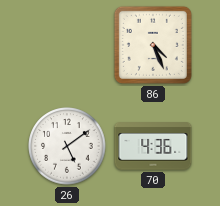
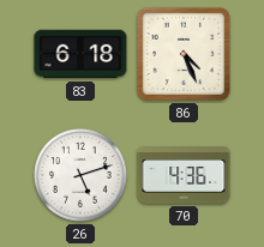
83: none -> 6:18 (80, 54)
26: 5:09 -> 5:12 (80, 175)
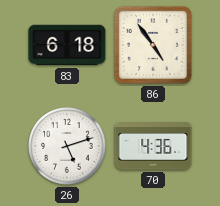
86: 4:26 -> 4:54 (153, 45)
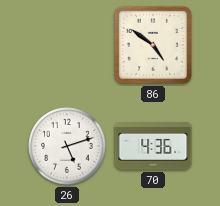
83: 6:18 -> none (67, 45)
86: 4:54 -> 4:51 (153, 45)
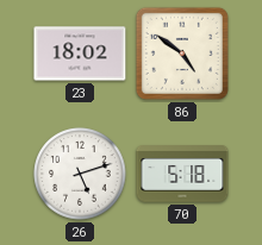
23: none -> 18:02 (80, 54)
70: 4:36 -> 5:18 (182, 174)
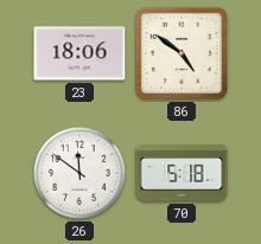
23: 18:02 -> 18:06 (79, 53)
26: 5:12 -> 11:51 (79, 173)
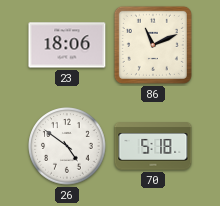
86: 4:51 -> 11:11 (153, 45)
26: 11:51 -> 4:51 (67, 146)
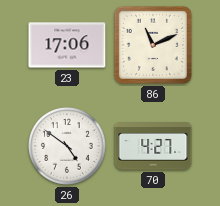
23: 18:06 -> 17:06 (67, 45)
70: 5:18 -> 4:27 (153, 146)
